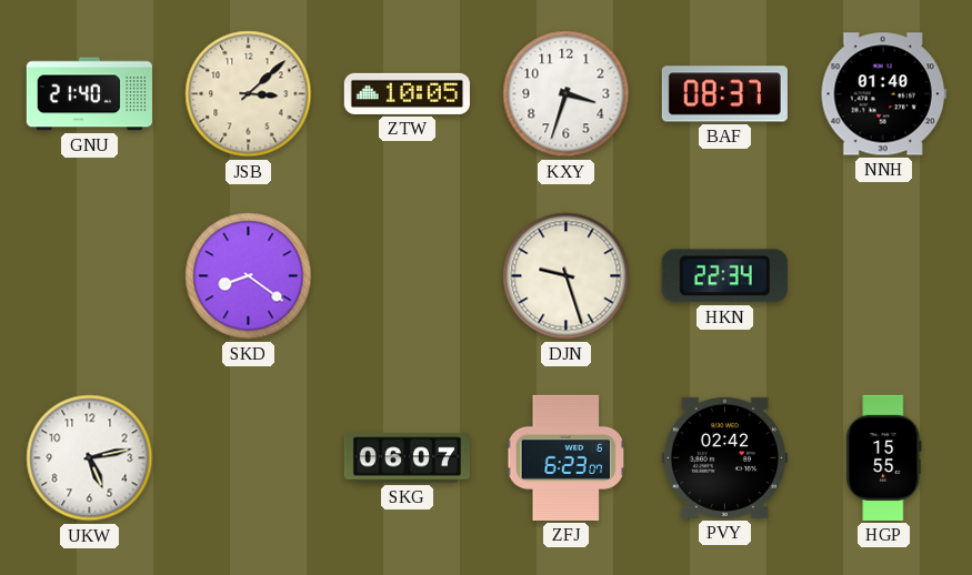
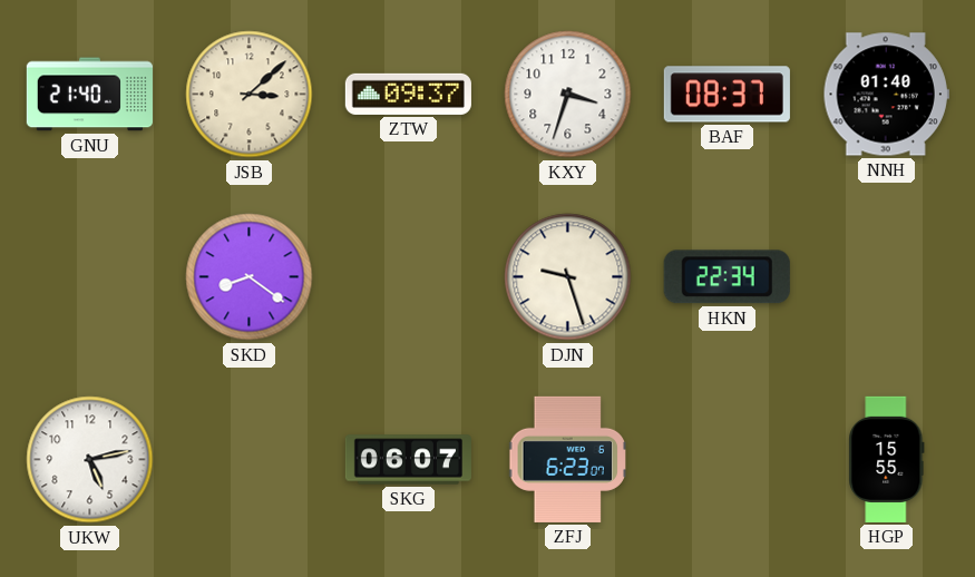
ZTW: 10:05 -> 09:37 (408, 94)
PVY: 02:42 -> none (724, 457)
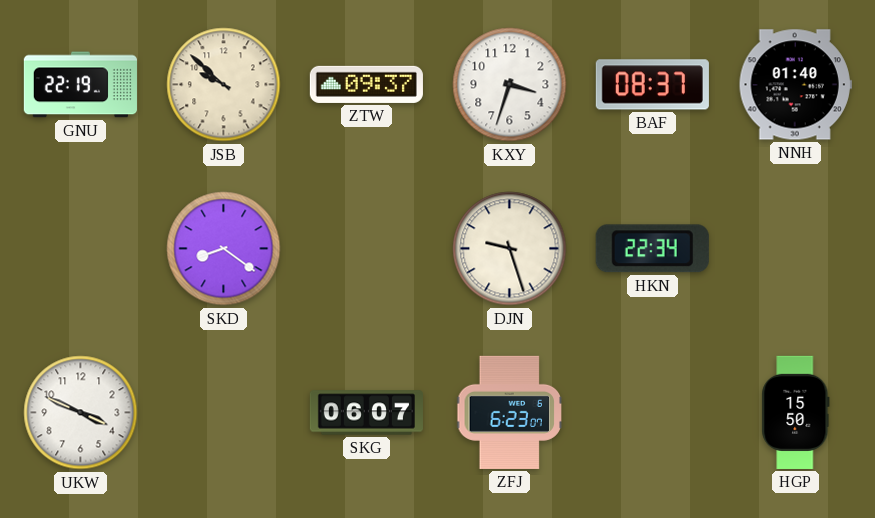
GNU: 21:40 -> 22:19 (80, 85)
JSB: 3:08 -> 9:52 (224, 85)
UKW: 5:13 -> 3:49 (81, 413)
HGP: 15:55 -> 15:50 (796, 412)
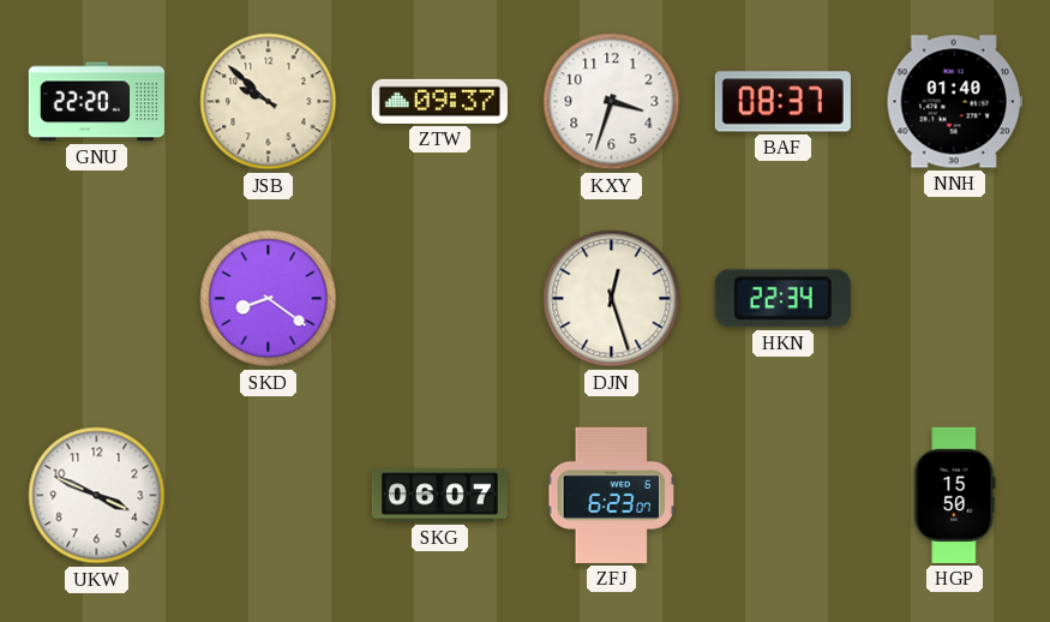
GNU: 22:19 -> 22:20 (96, 102)
DJN: 9:27 -> 12:27 (612, 299)
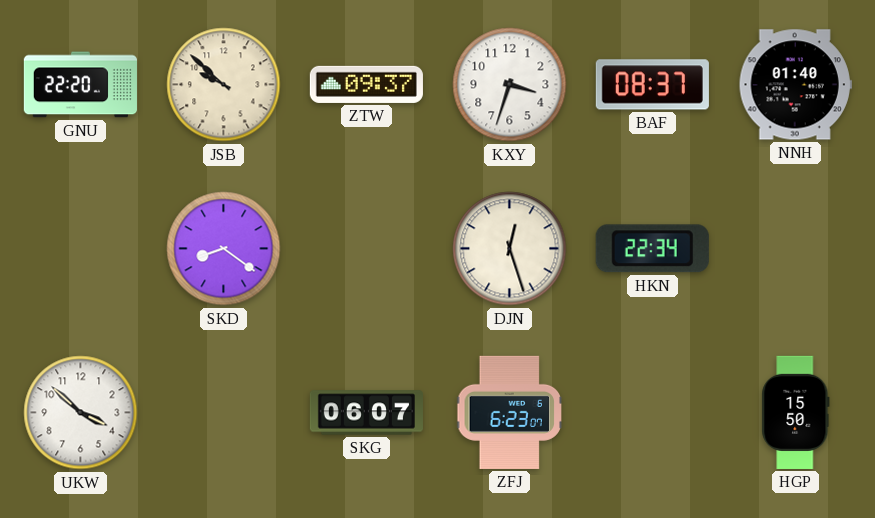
UKW: 3:49 -> 3:52 (81, 413)
